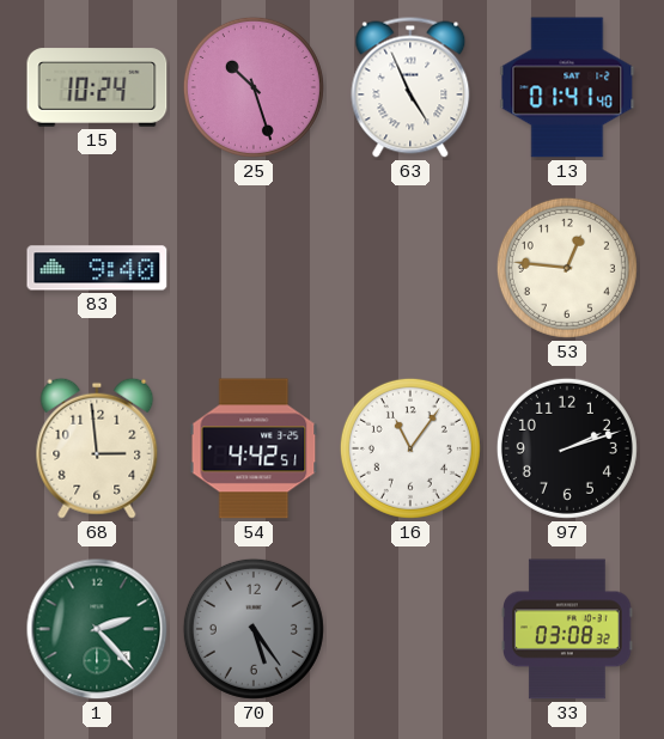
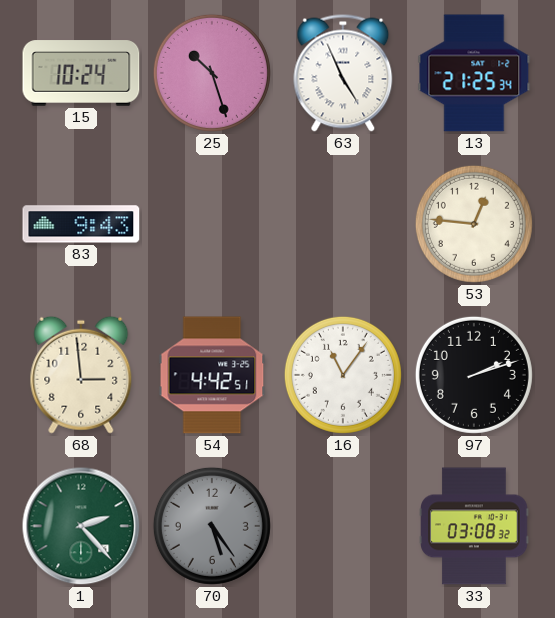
13: 01:41 -> 21:25 (474, 73)
83: 9:40 -> 9:43 (81, 224)
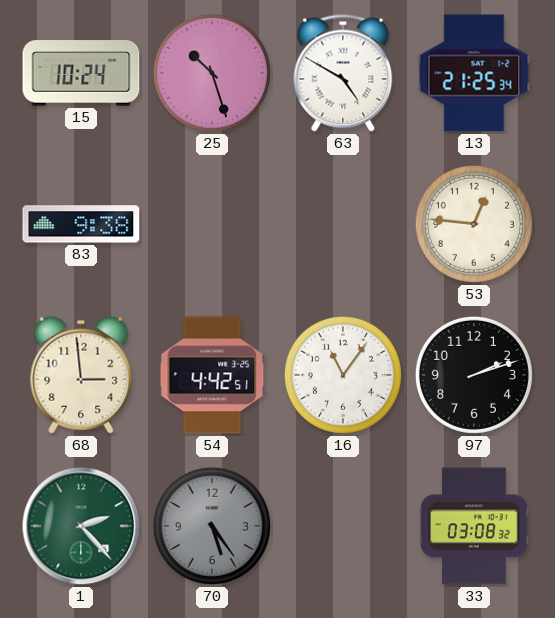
63: 4:56 -> 4:50 (343, 73)
83: 9:43 -> 9:38 (81, 224)
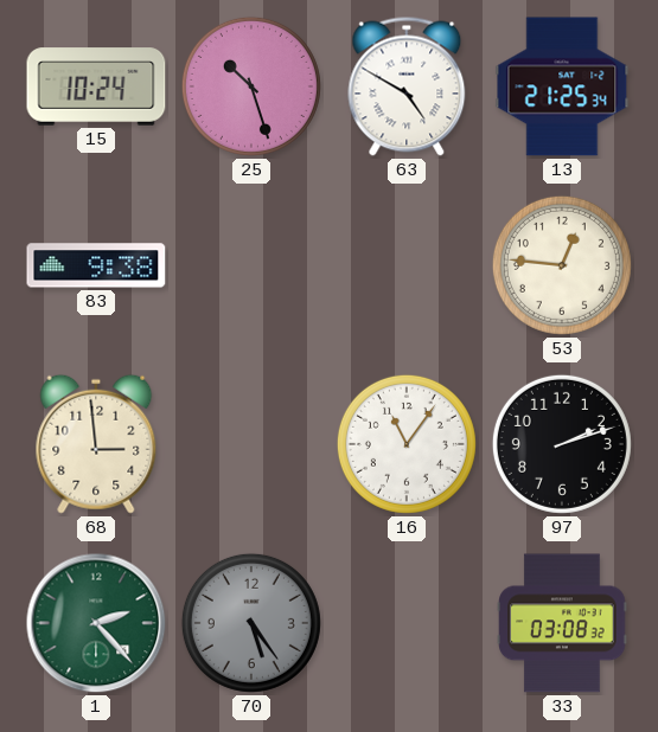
54: 4:42 -> none (212, 375)
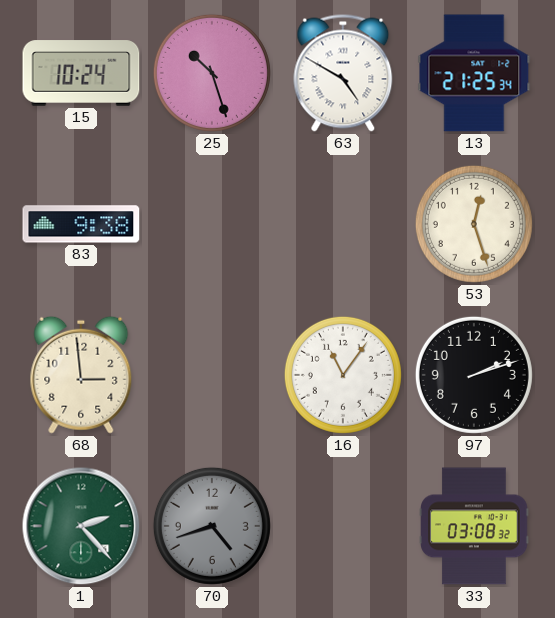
53: 12:46 -> 12:27 (474, 224)
70: 5:24 -> 4:42 (212, 526)
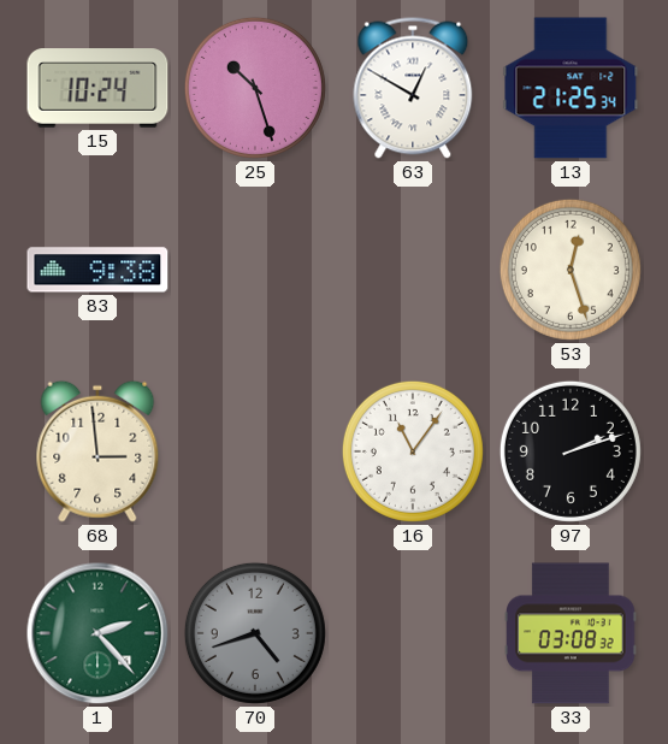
63: 4:50 -> 12:50 (413, 88)
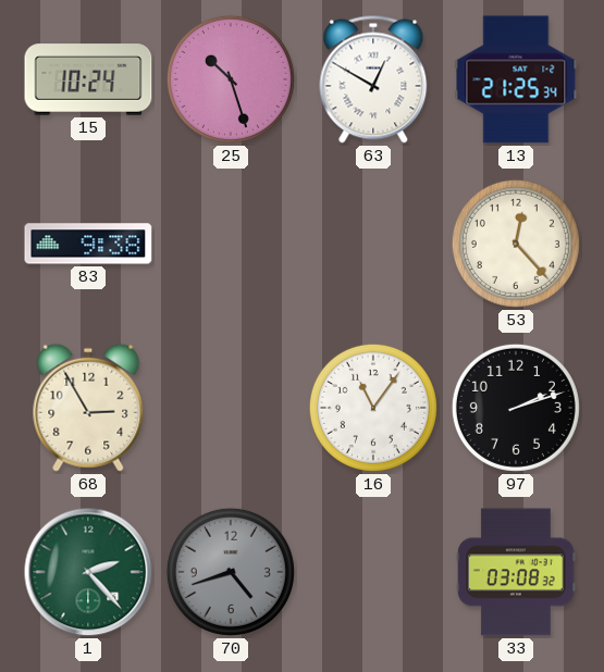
53: 12:27 -> 12:23 (516, 244)
68: 2:59 -> 2:55 (88, 408)
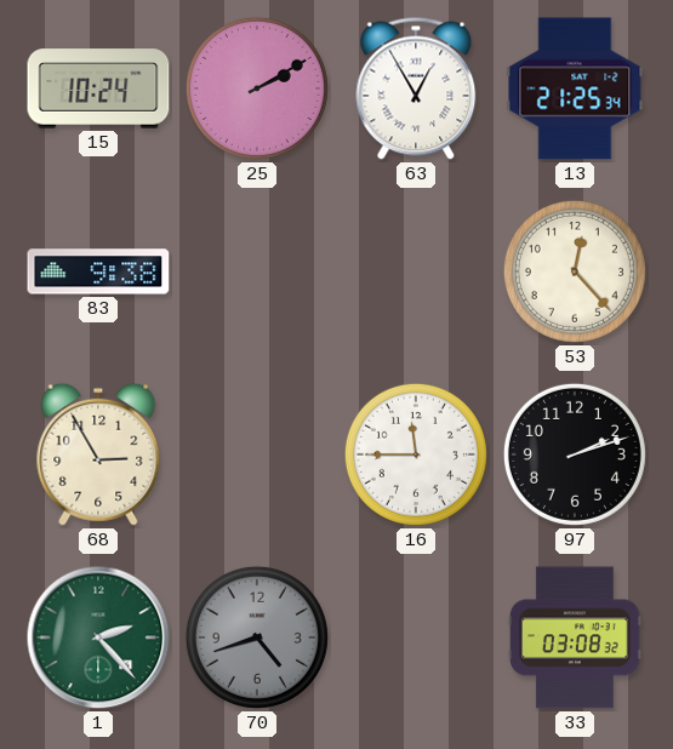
25: 10:27 -> 2:10 (257, 88)
63: 12:50 -> 12:55 (416, 88)
16: 11:06 -> 11:45 (416, 454)
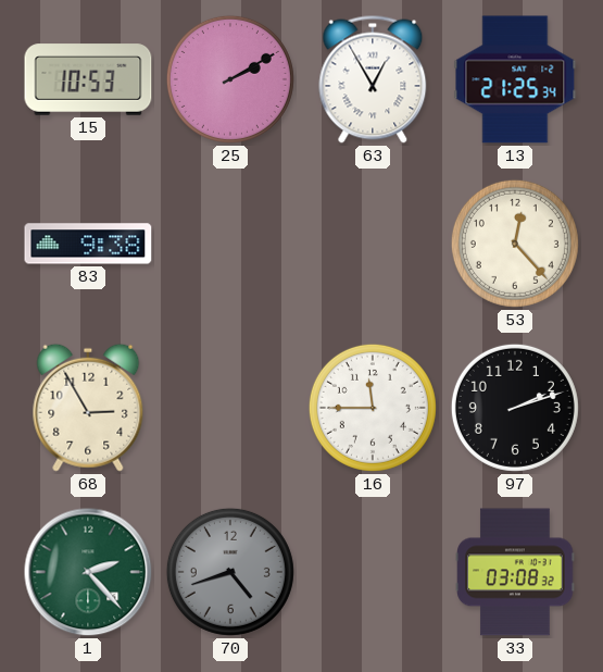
15: 10:24 -> 10:53 (88, 79)
